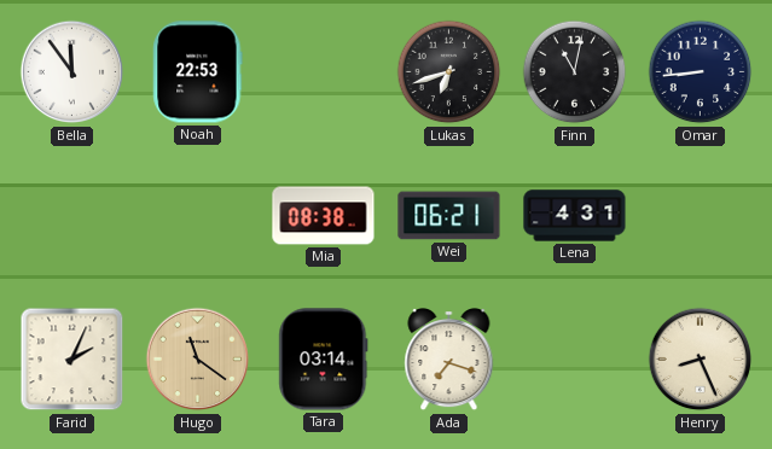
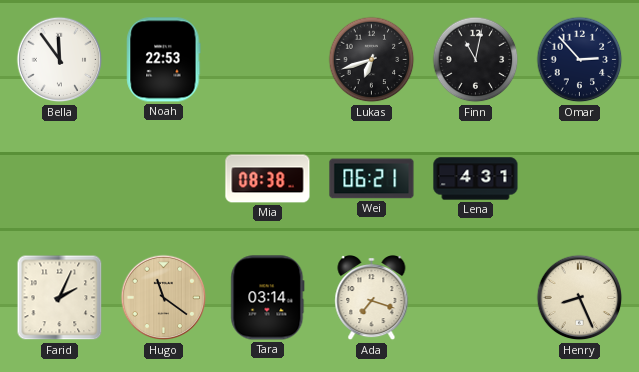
Omar: 8:44 -> 2:53 (580, 60)
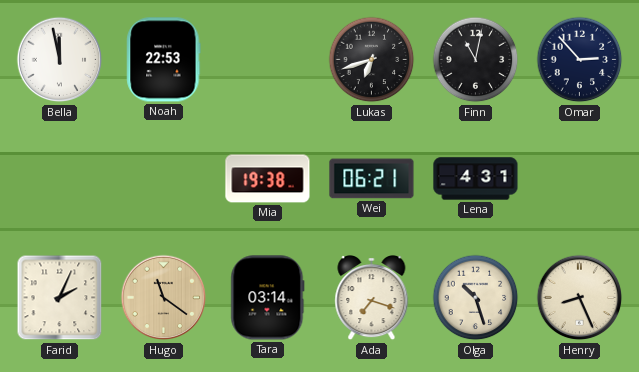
Bella: 11:54 -> 11:58 (60, 60)
Mia: 08:38 -> 19:38 (268, 179)
Olga: none -> 10:27 (476, 298)
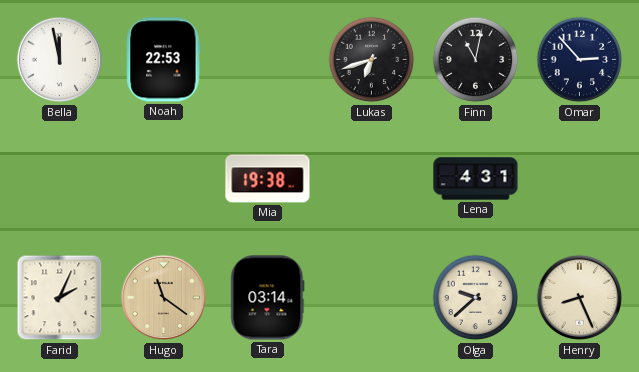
Wei: 06:21 -> none (372, 179)
Ada: 7:18 -> none (372, 298)
Olga: 10:27 -> 9:38 (476, 298)
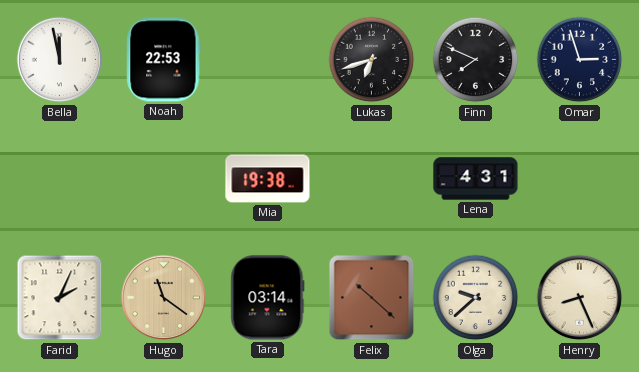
Finn: 11:02 -> 7:49 (476, 60)
Omar: 2:53 -> 2:57 (580, 60)
Felix: none -> 10:22 (372, 298)
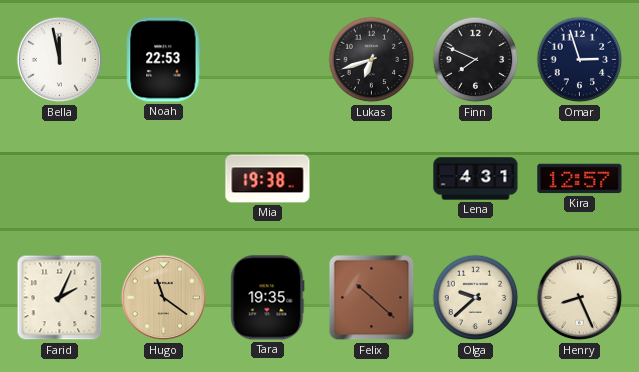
Kira: none -> 12:57 (580, 179)
Tara: 03:14 -> 19:35 (268, 298)
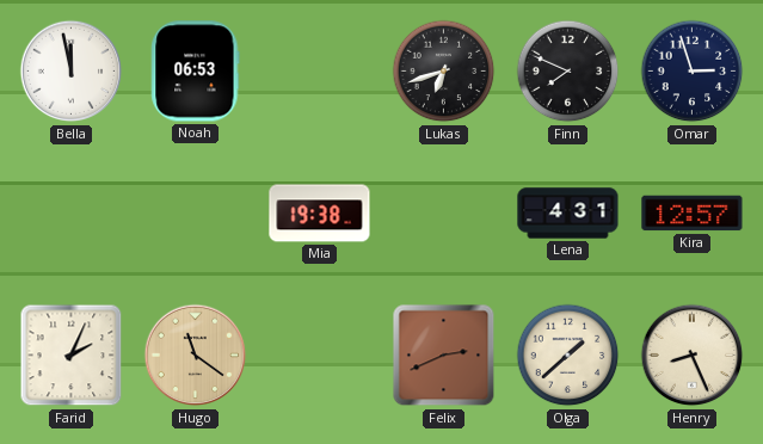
Noah: 22:53 -> 06:53 (196, 72)
Tara: 19:35 -> none (268, 298)
Felix: 10:22 -> 2:41 (444, 356)
Olga: 9:38 -> 1:38 (568, 356)
